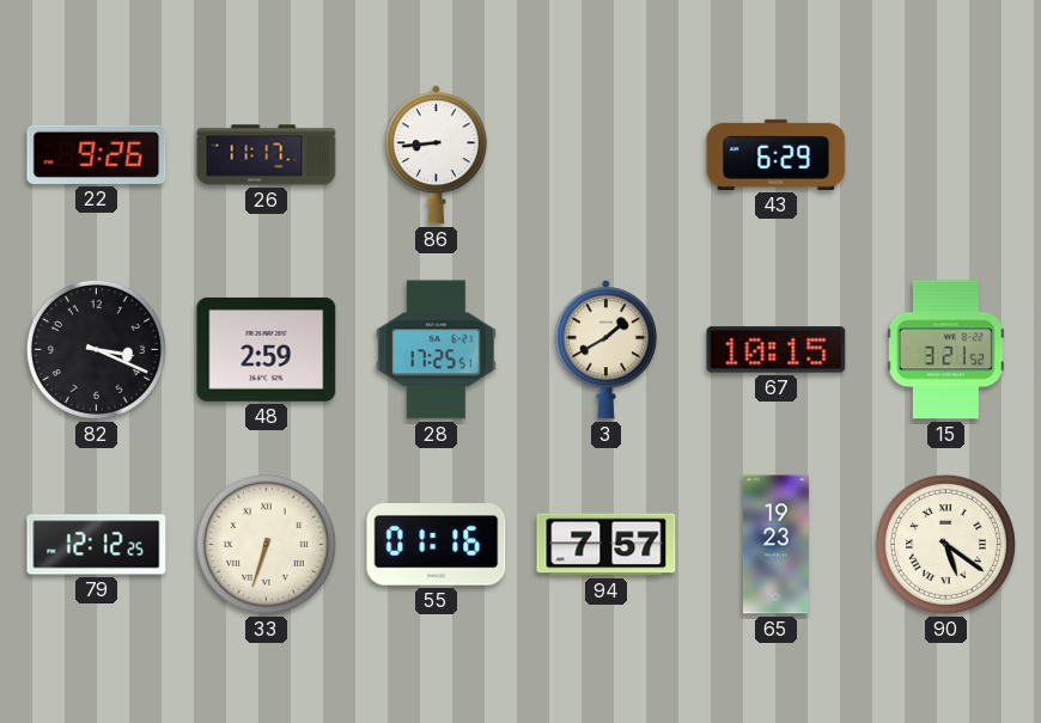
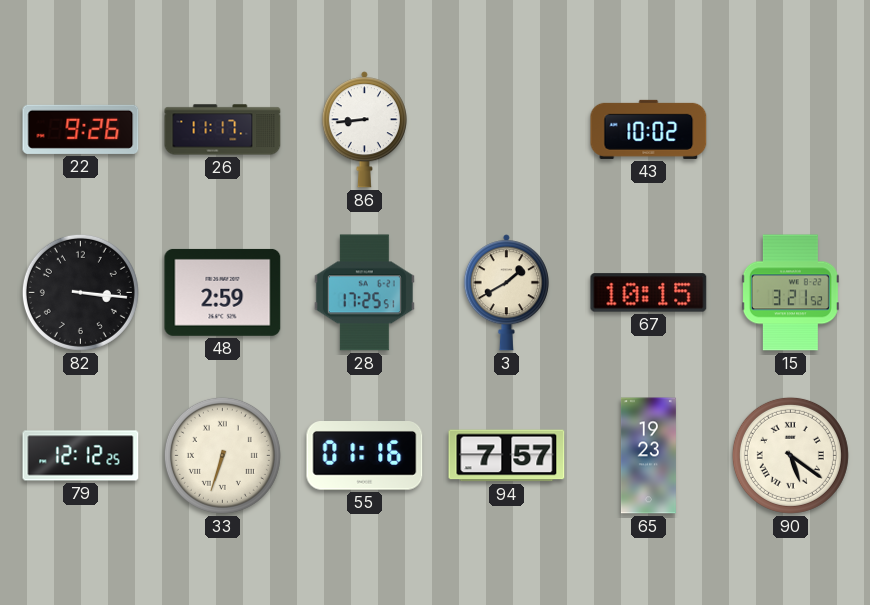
43: 6:29 -> 10:02 (649, 129)
82: 3:19 -> 3:16 (80, 292)
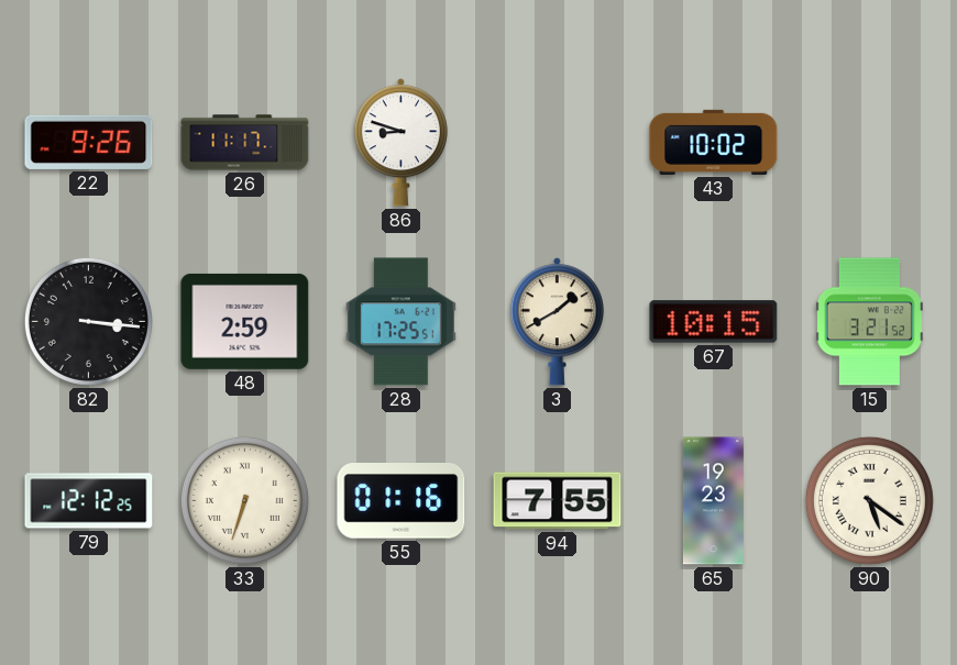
86: 8:44 -> 8:48 (400, 143)
94: 7:57 -> 7:55 (558, 501)
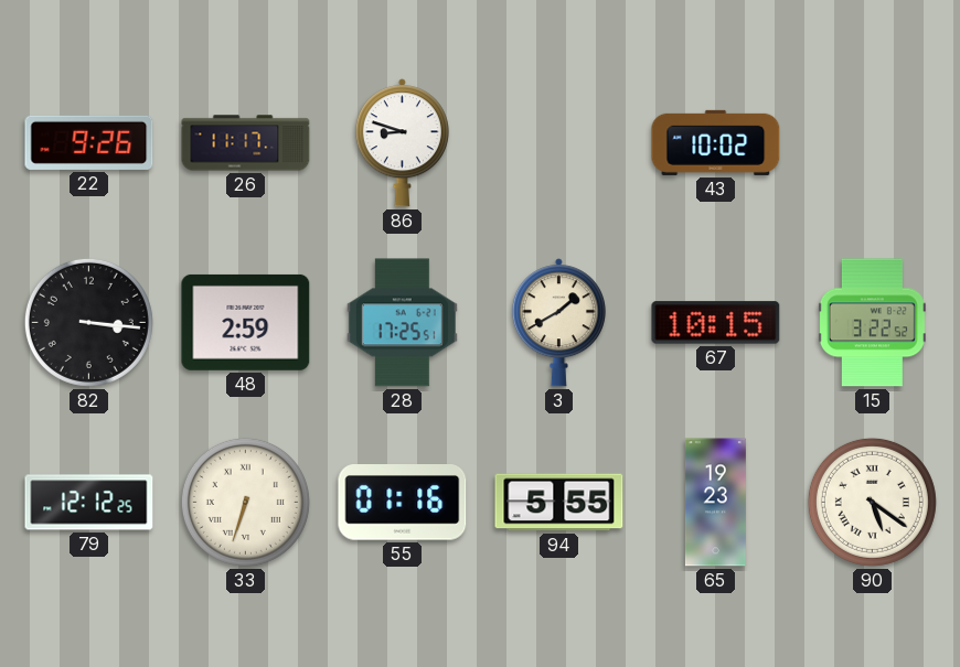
15: 3:21 -> 3:22 (872, 323)
94: 7:55 -> 5:55 (559, 503)
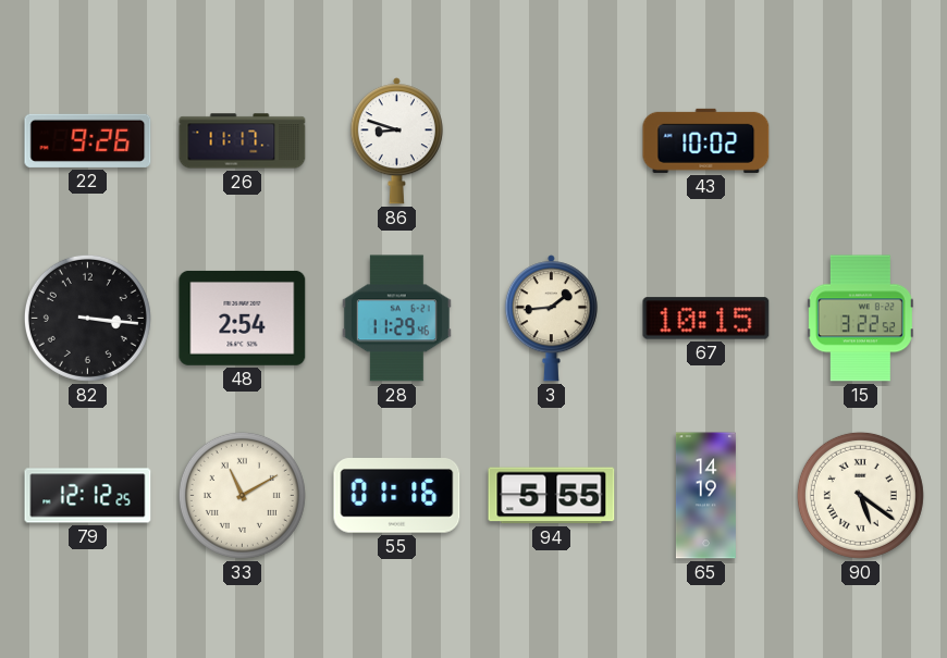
48: 2:59 -> 2:54 (243, 318)
28: 17:25 -> 11:29 (396, 319)
3: 1:40 -> 1:44 (551, 319)
33: 6:33 -> 11:10 (242, 495)
65: 19:23 -> 14:19 (705, 496)
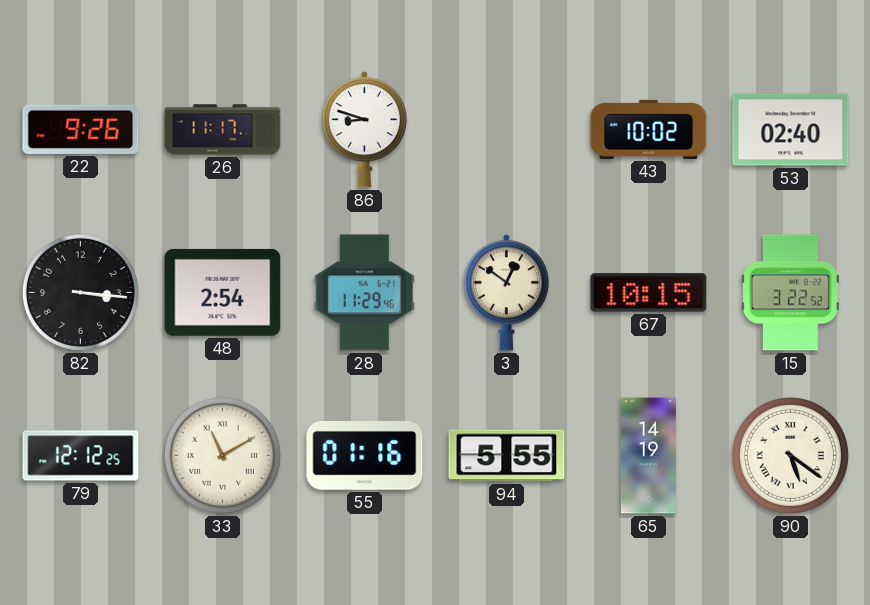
53: none -> 02:40 (791, 130)
3: 1:44 -> 12:51 (506, 293)
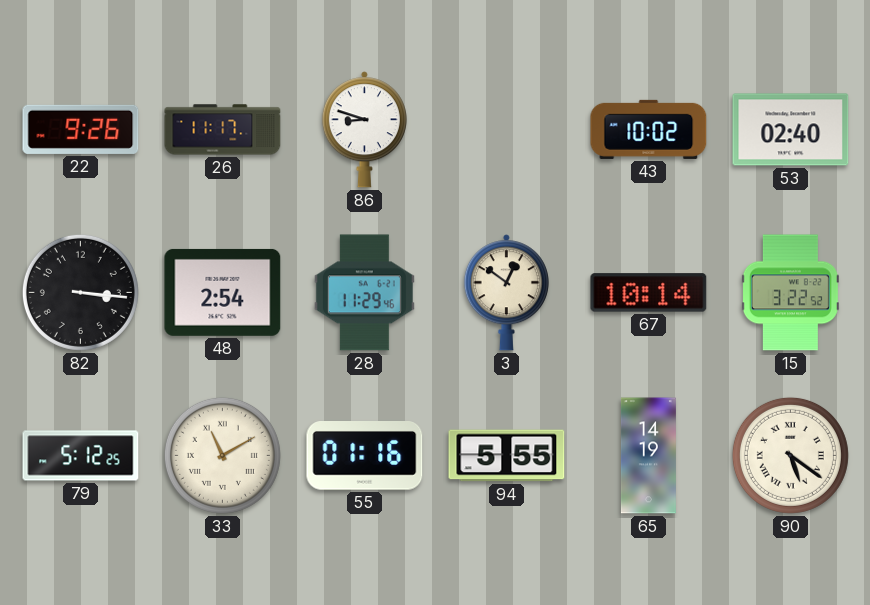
67: 10:15 -> 10:14 (649, 293)
79: 12:12 -> 5:12 (81, 456)
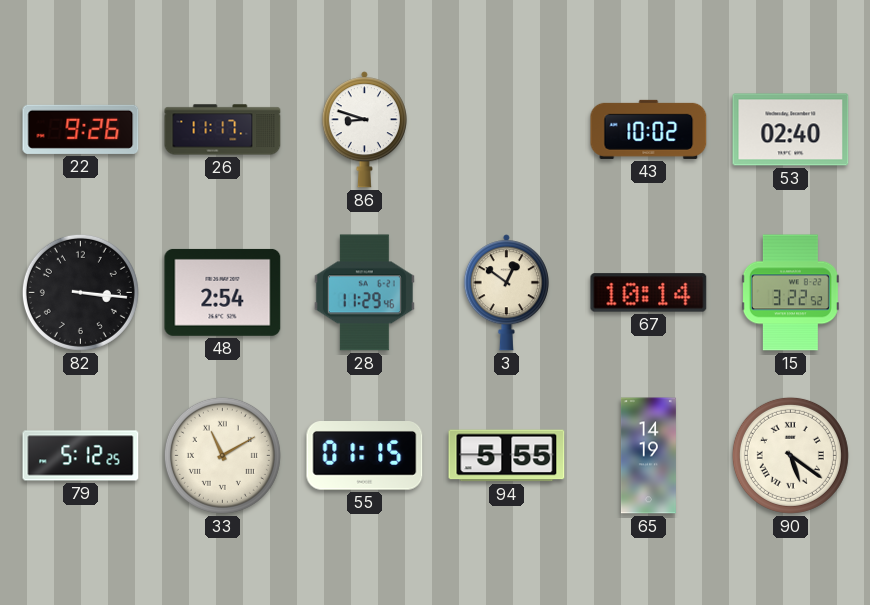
55: 01:16 -> 01:15 (365, 456)
